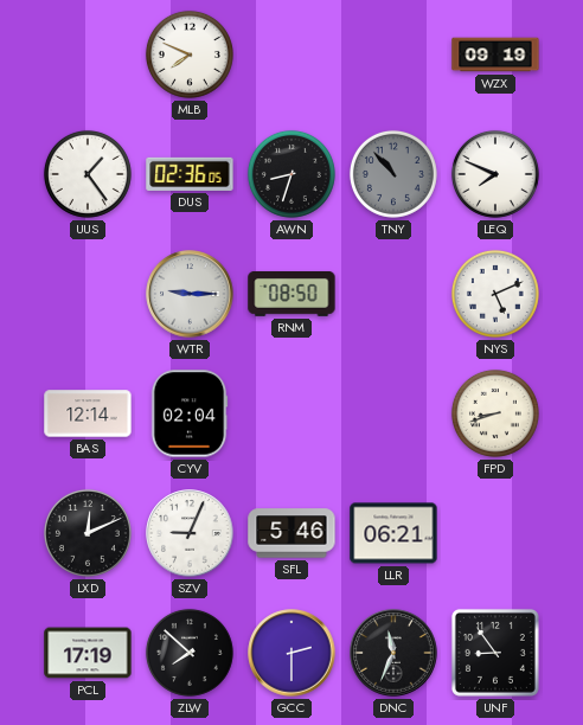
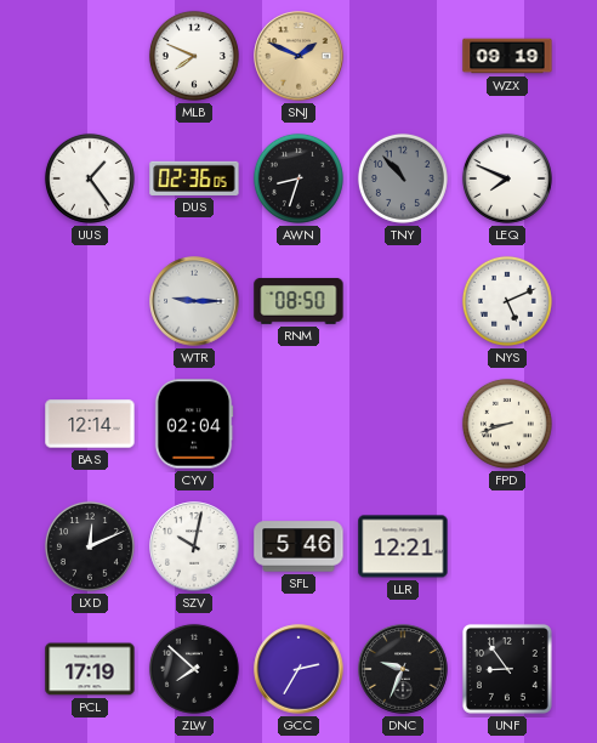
SNJ: none -> 1:49 (298, 56)
SZV: 9:04 -> 10:02 (194, 546)
LLR: 06:21 -> 12:21 (403, 546)
GCC: 2:30 -> 2:35 (298, 669)
DNC: 11:34 -> 9:34 (403, 669)
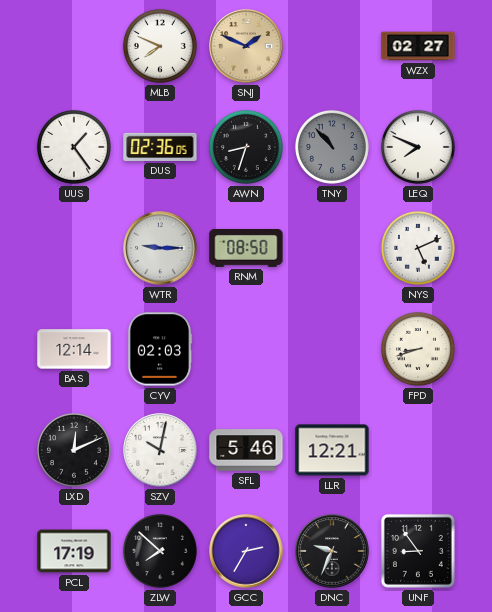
WZX: 09:19 -> 02:27 (418, 46)
CYV: 02:04 -> 02:03 (160, 349)
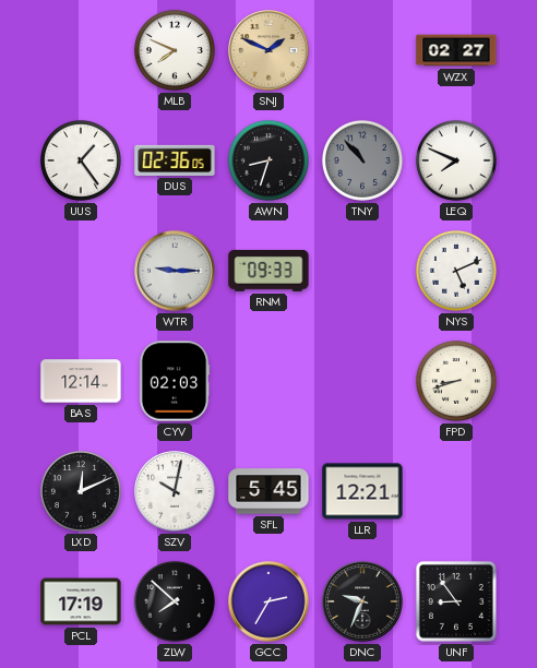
RNM: 08:50 -> 09:33 (268, 271)
SFL: 5:46 -> 5:45 (268, 491)
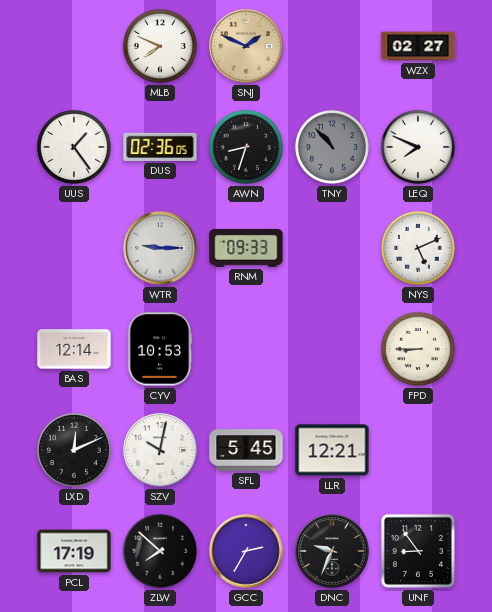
CYV: 02:03 -> 10:53 (160, 349)
FPD: 8:42 -> 8:45 (418, 349)
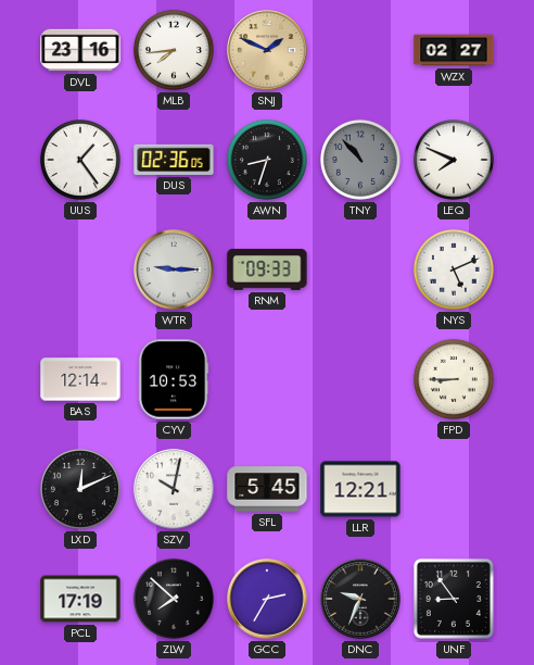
DVL: none -> 23:16 (80, 50)
MLB: 7:49 -> 7:44 (174, 50)
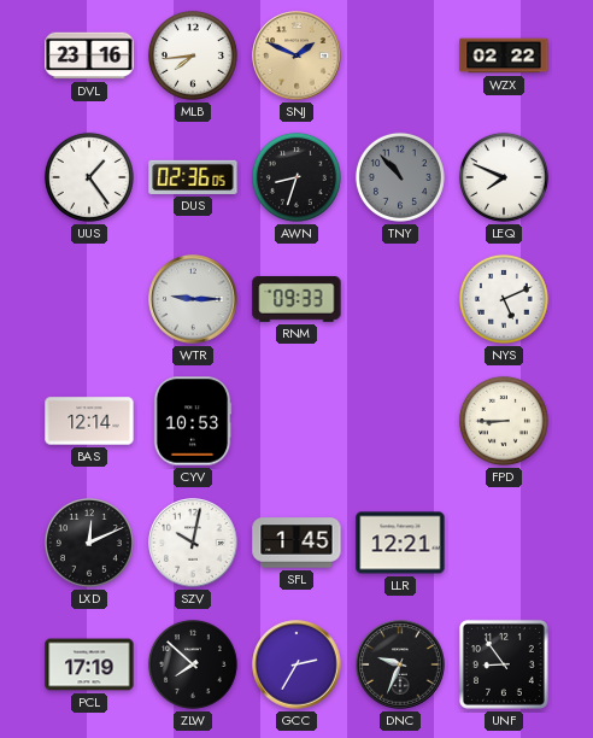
WZX: 02:27 -> 02:22 (504, 55)
SFL: 5:45 -> 1:45 (296, 543)
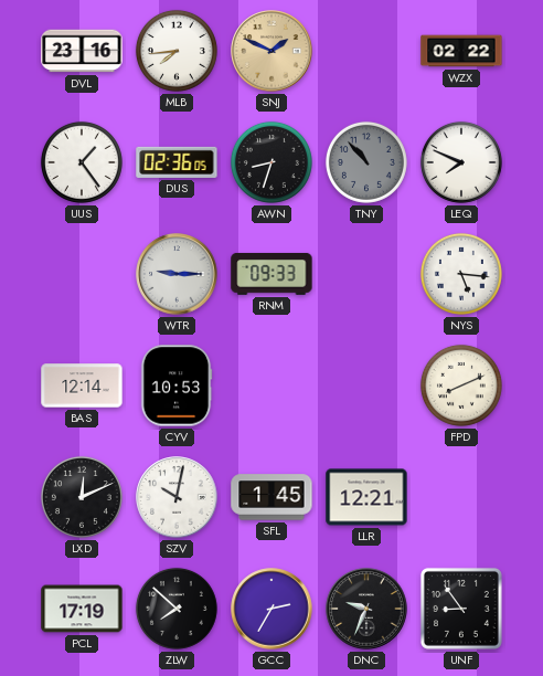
NYS: 5:11 -> 5:16 (461, 274)
FPD: 8:45 -> 8:11 (461, 385)
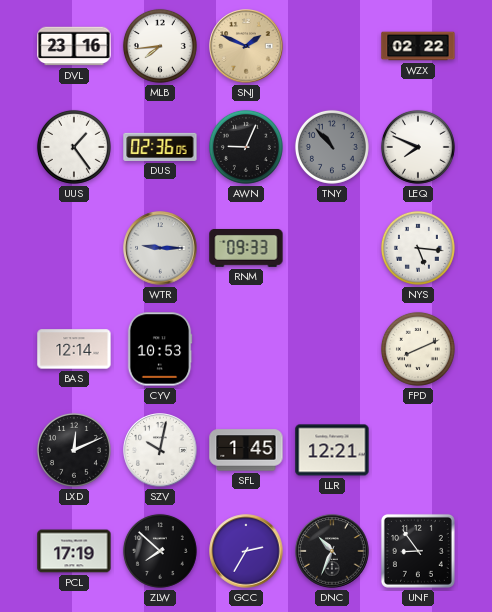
AWN: 8:33 -> 9:04 (246, 147)
DNC: 9:34 -> 10:34 (332, 551)
